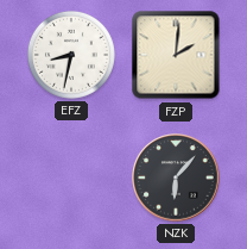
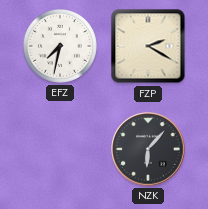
EFZ: 8:32 -> 7:32 (60, 46)
FZP: 2:01 -> 2:20 (148, 46)
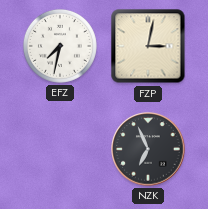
FZP: 2:20 -> 3:02 (148, 46)
NZK: 6:07 -> 6:56 (148, 149)
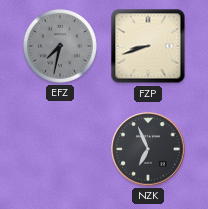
EFZ dial: white -> grey (60, 46)
FZP: 3:02 -> 8:42 (148, 46)
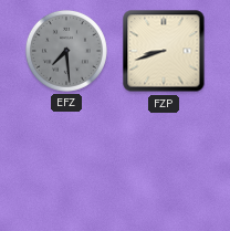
EFZ: 7:32 -> 7:29 (66, 51)
NZK: 6:56 -> none (148, 149)
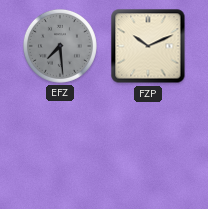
FZP: 8:42 -> 10:11 (148, 46)
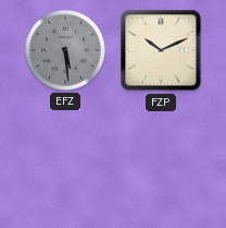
EFZ: 7:29 -> 5:29 (65, 50)
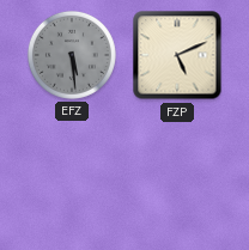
FZP: 10:11 -> 5:11 (177, 55)
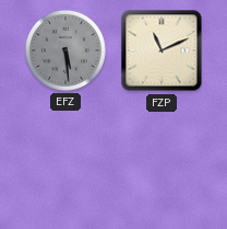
FZP: 5:11 -> 11:11 (162, 50)
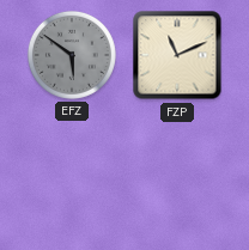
EFZ: 5:29 -> 5:51 (72, 55)
